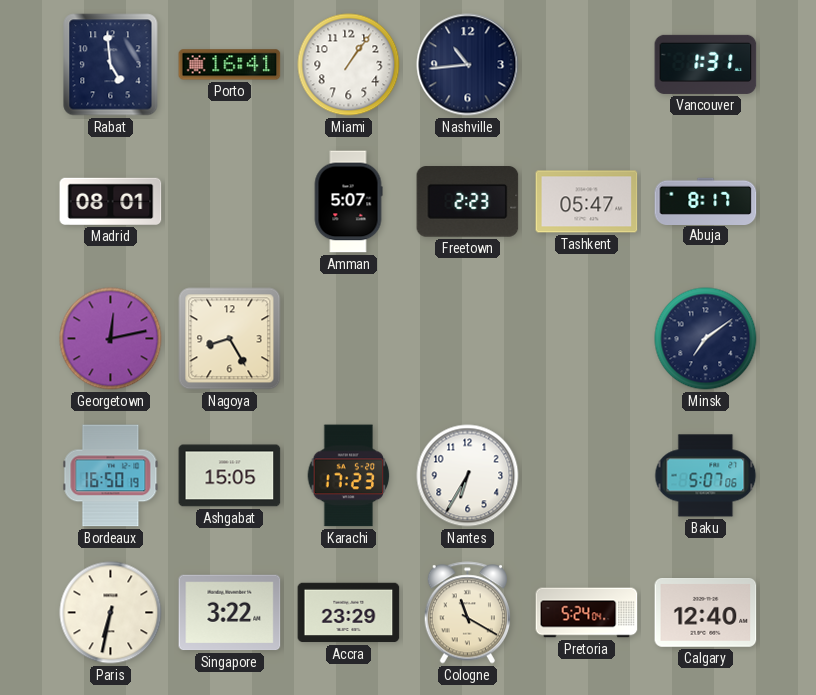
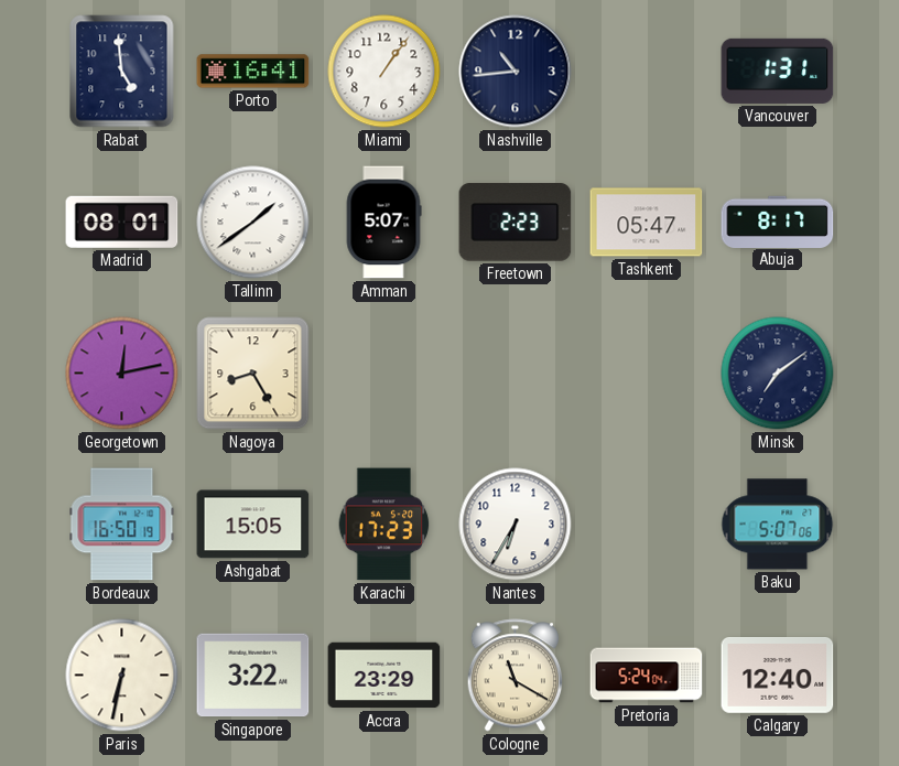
Tallinn: none -> 1:39 (253, 223)
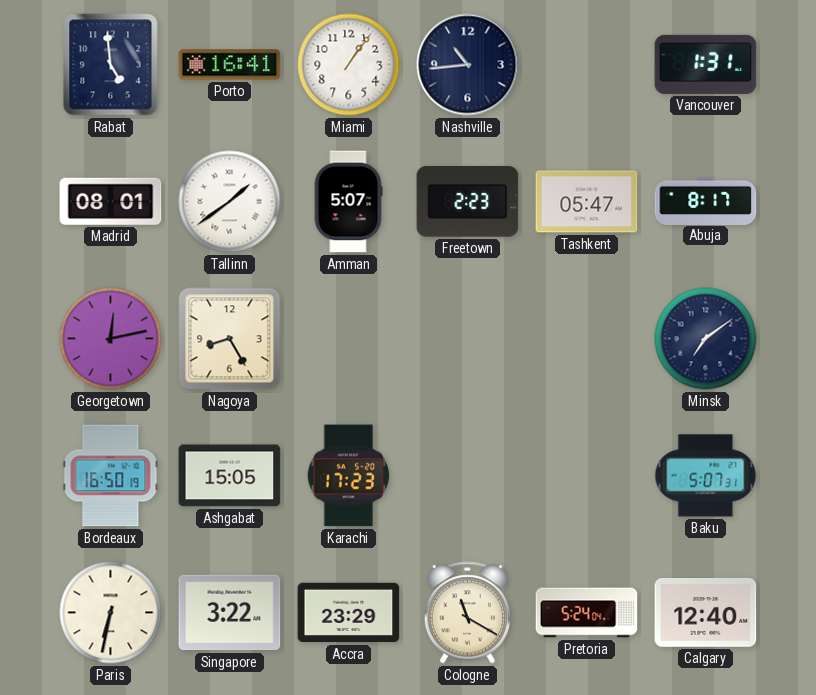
Nantes: 6:35 -> none (516, 525)
Baku: 5:07:06 -> 5:07:31 (706, 476)
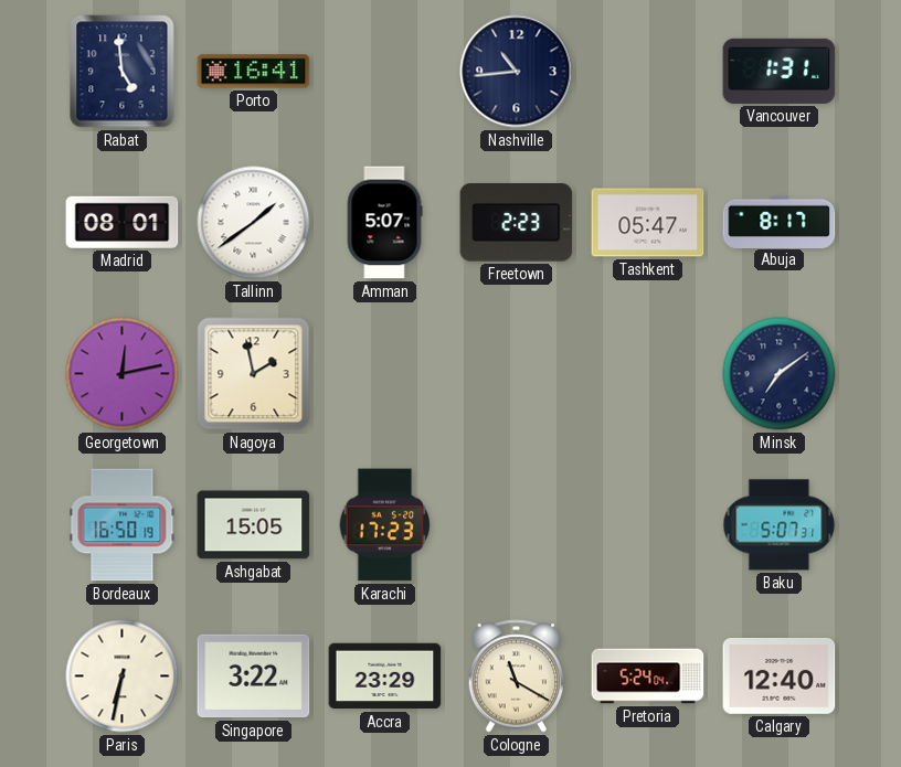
Miami: 1:06 -> none (349, 65)
Nagoya: 8:25 -> 1:58 (254, 374)
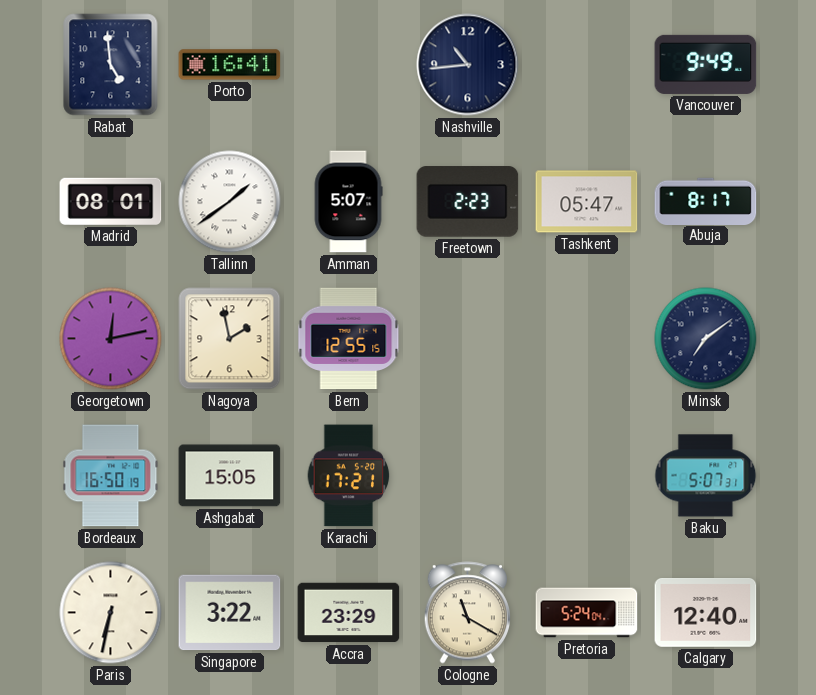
Vancouver: 1:31 -> 9:49 (706, 64)
Bern: none -> 12:55 (349, 339)
Karachi: 17:23 -> 17:21 (349, 476)
